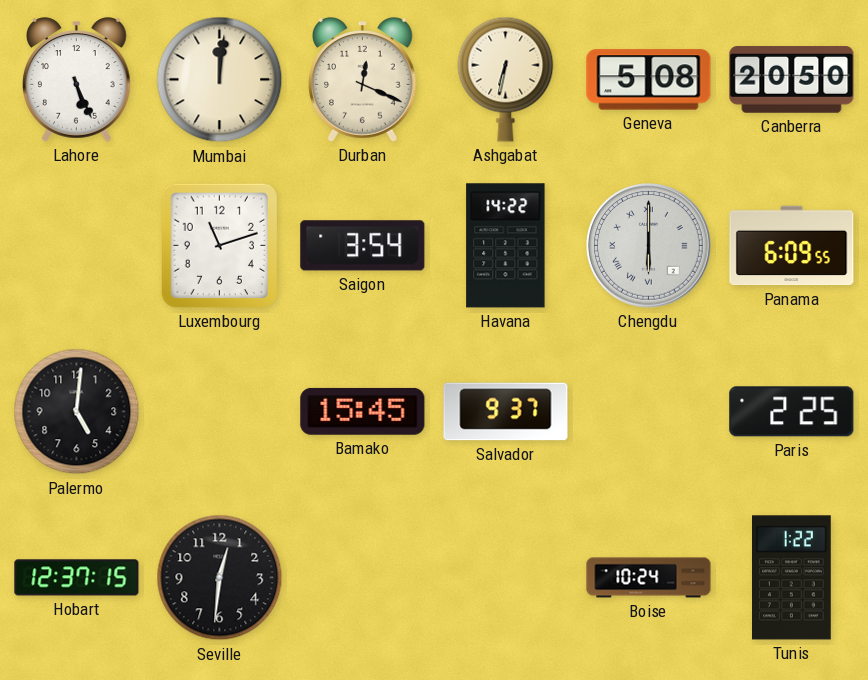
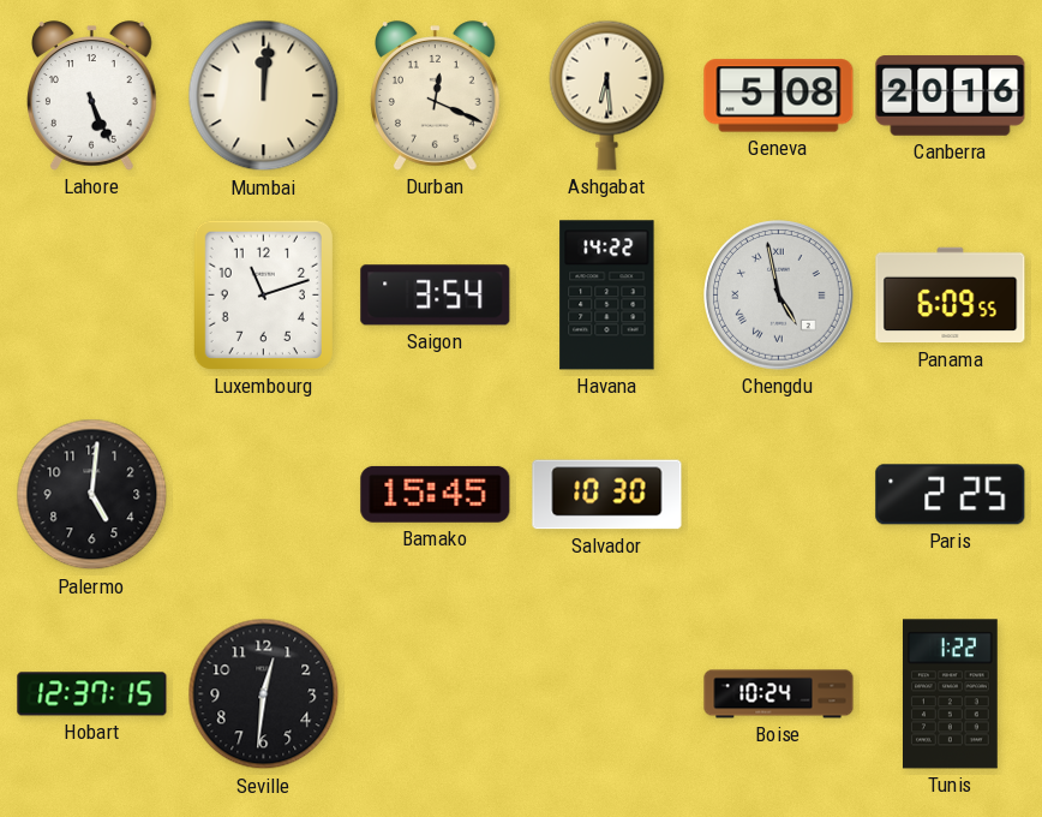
Ashgabat: 6:32 -> 6:29 (607, 95)
Canberra: 20:50 -> 20:16 (951, 96)
Chengdu: 6:00 -> 4:58 (779, 296)
Salvador: 9:37 -> 10:30 (607, 495)
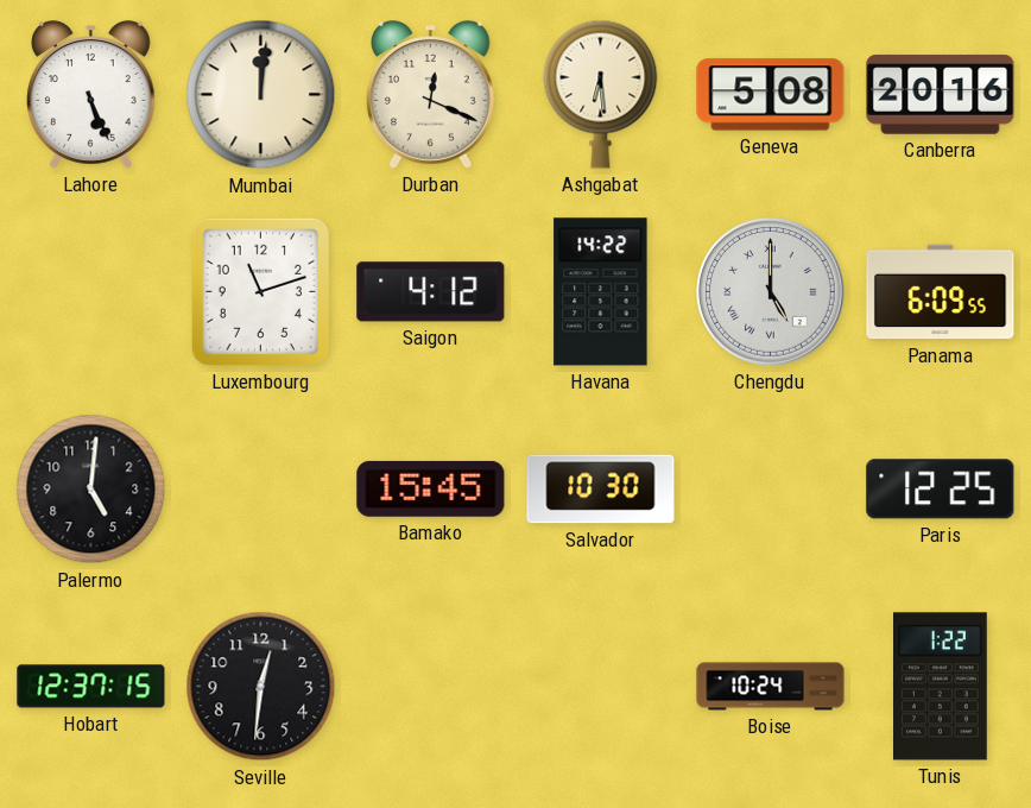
Saigon: 3:54 -> 4:12 (431, 292)
Chengdu: 4:58 -> 5:00 (771, 292)
Paris: 2:25 -> 12:25 (941, 490)
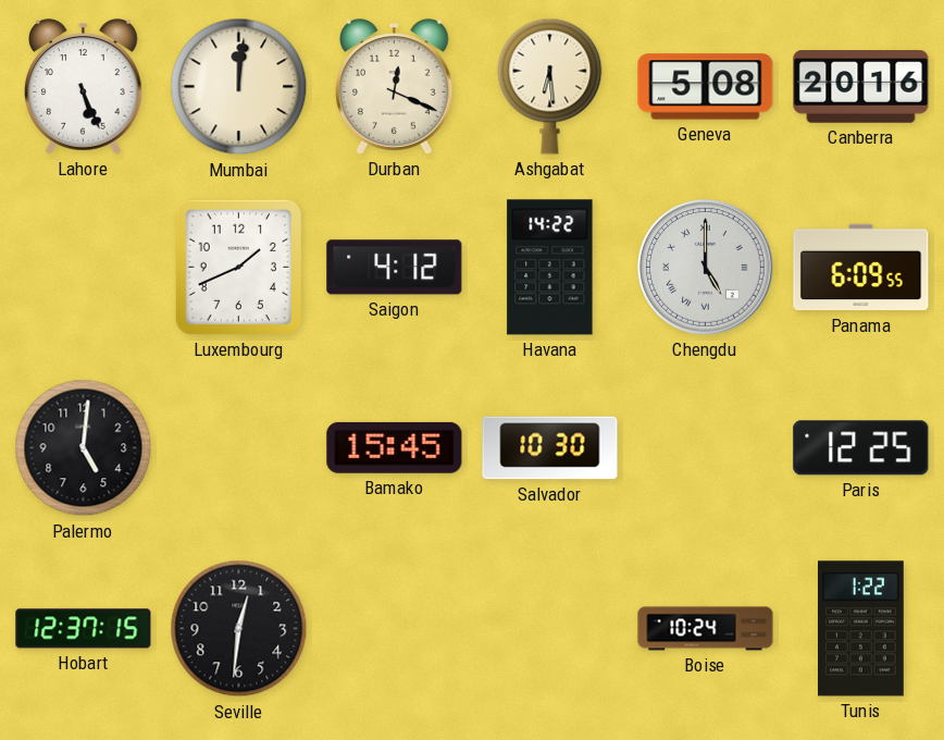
Luxembourg: 11:12 -> 1:41 (238, 267)
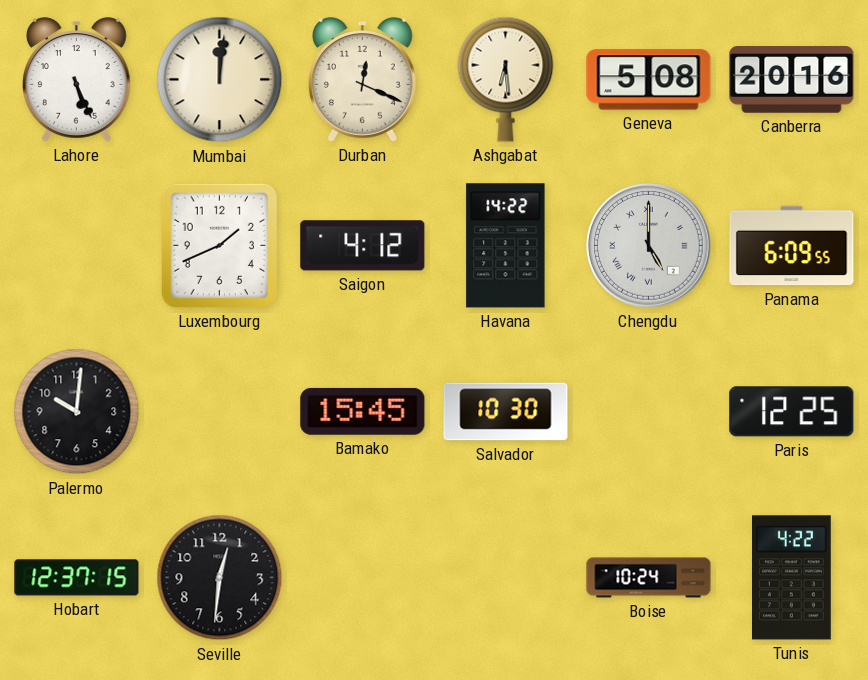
Palermo: 5:01 -> 10:01 (77, 412)
Tunis: 1:22 -> 4:22 (792, 578)
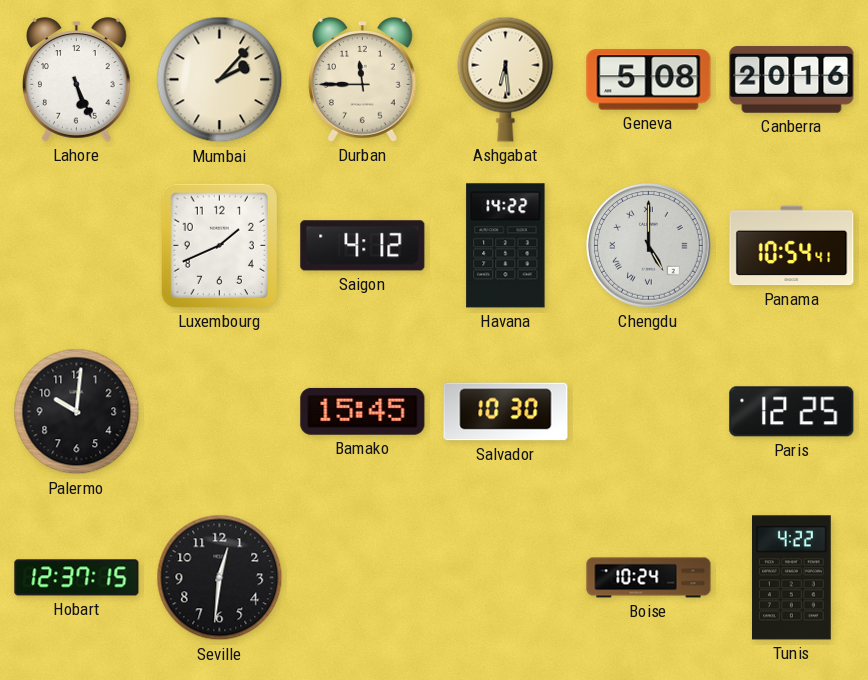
Mumbai: 12:01 -> 2:07 (220, 80)
Durban: 12:19 -> 11:45 (363, 80)
Panama: 6:09 -> 10:54 (792, 246)
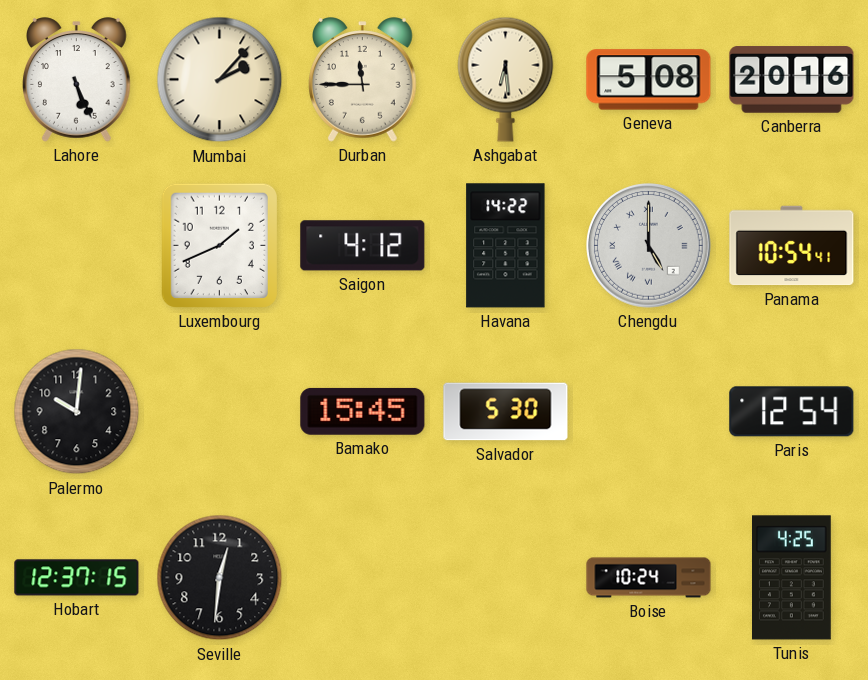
Salvador: 10:30 -> 5:30 (506, 412)
Paris: 12:25 -> 12:54 (792, 412)
Tunis: 4:22 -> 4:25 (792, 578)
